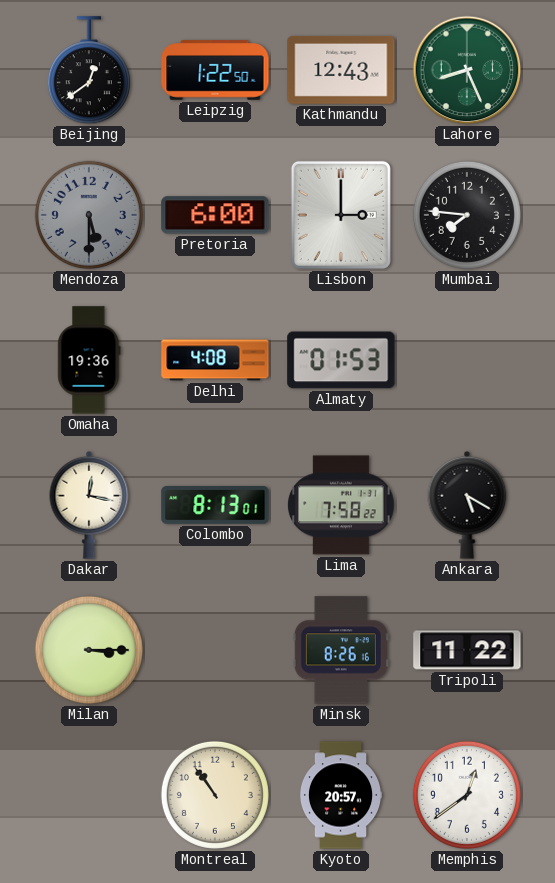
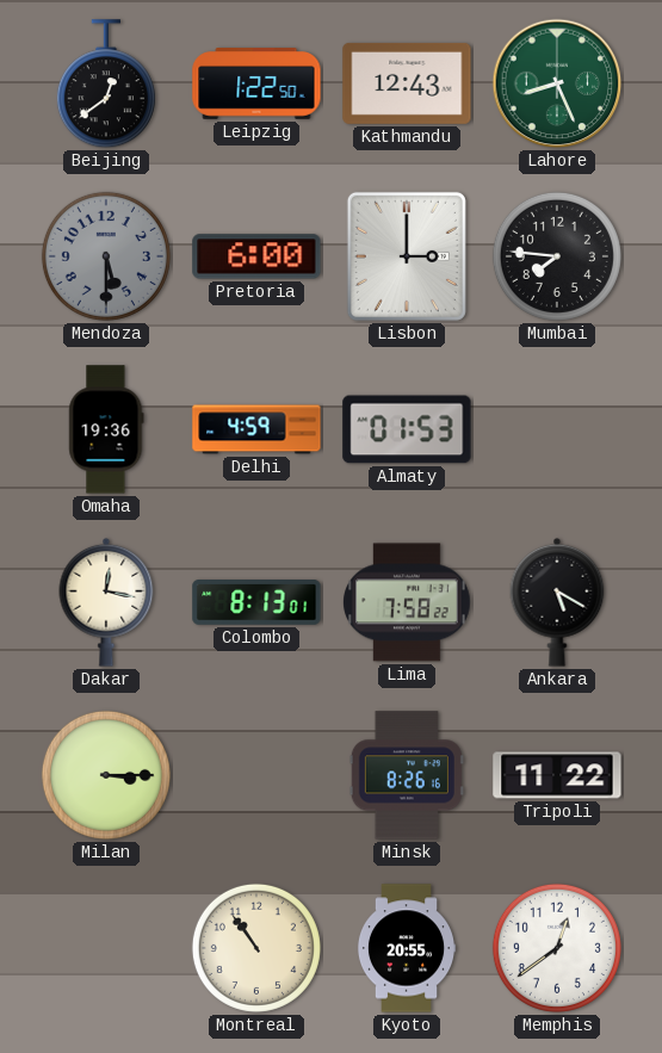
Delhi: 4:08 -> 4:59 (256, 429)
Kyoto: 20:57 -> 20:55 (407, 948)
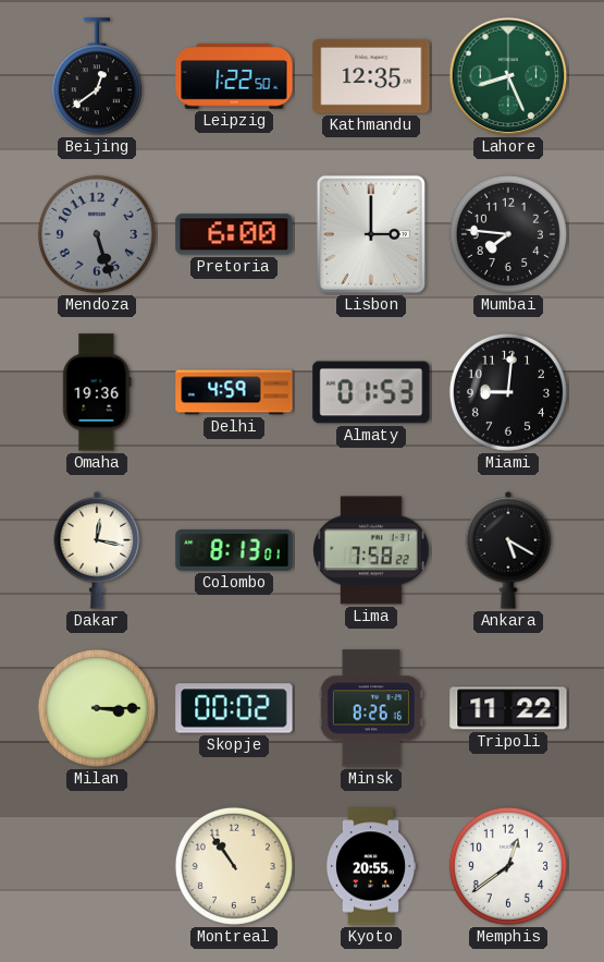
Kathmandu: 12:43 -> 12:35 (371, 76)
Mendoza: 5:30 -> 5:27 (97, 234)
Miami: none -> 9:01 (508, 392)
Skopje: none -> 00:02 (234, 708)
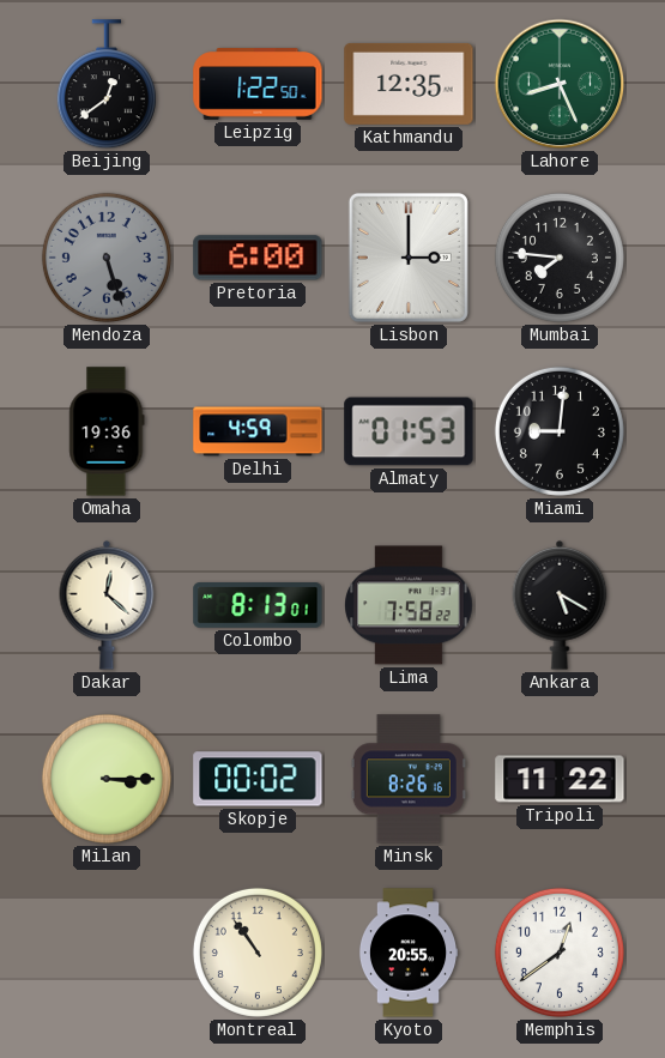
Dakar: 12:17 -> 12:22 (107, 605)
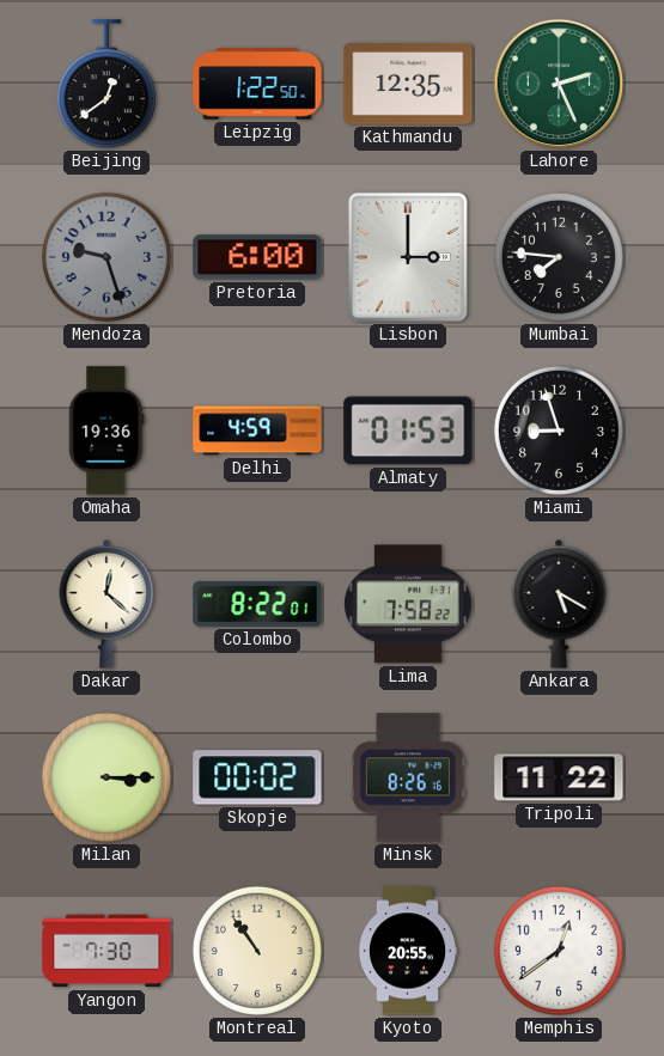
Lahore: 8:26 -> 2:26 (559, 84)
Mendoza: 5:27 -> 9:27 (106, 257)
Miami: 9:01 -> 8:57 (559, 431)
Colombo: 8:13 -> 8:22 (257, 605)
Yangon: none -> 7:30 (106, 951)
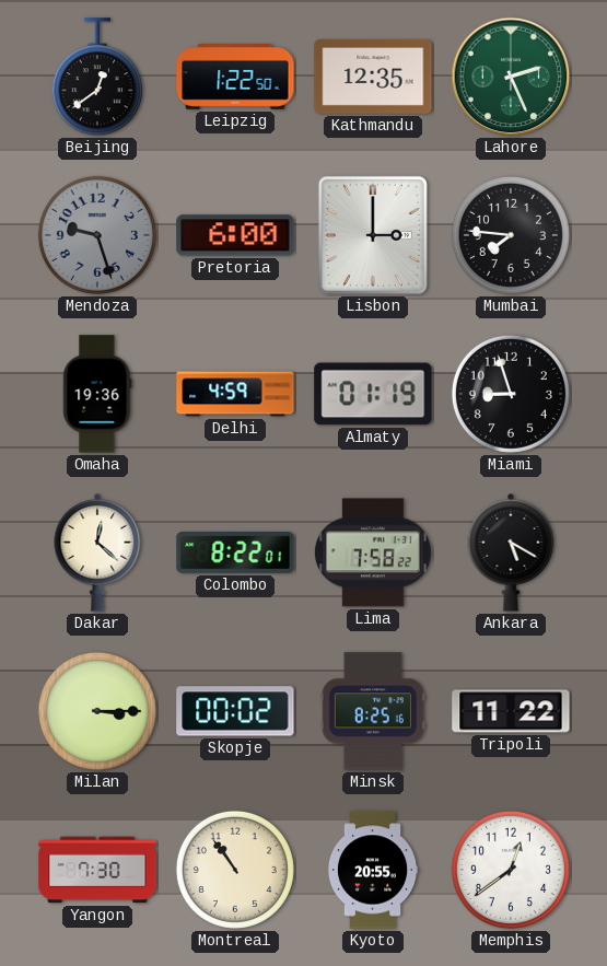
Almaty: 01:53 -> 01:19 (373, 394)
Minsk: 8:26 -> 8:25 (373, 711)
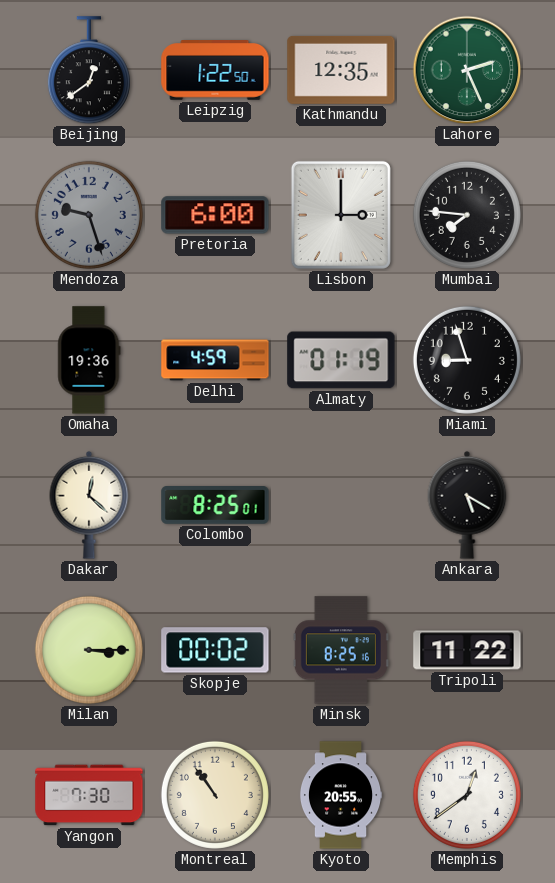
Colombo: 8:22 -> 8:25 (215, 506)
Lima: 7:58 -> none (373, 552)
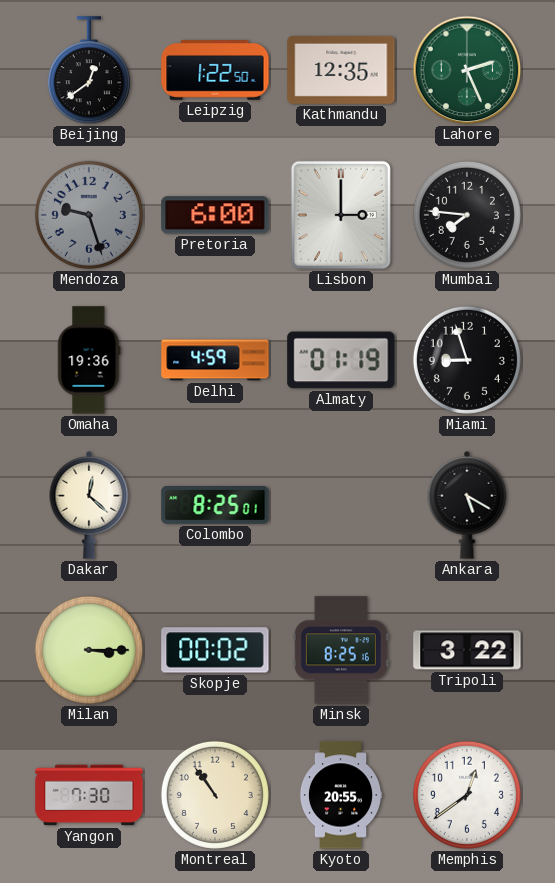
Tripoli: 11:22 -> 3:22 (467, 650)
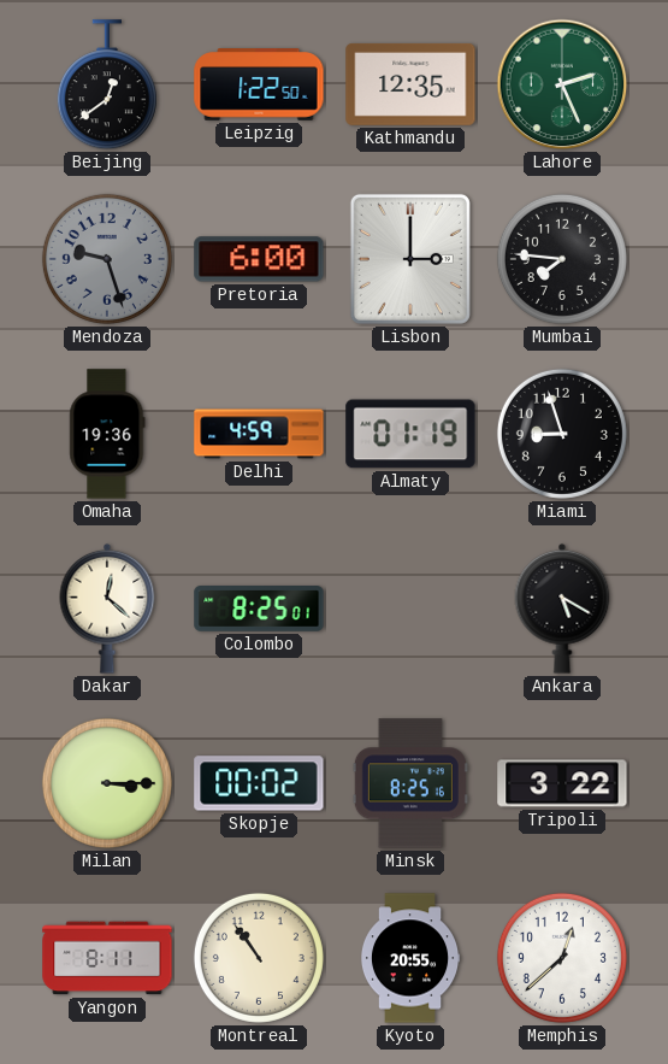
Yangon: 7:30 -> 8:11 (107, 958)
Memphis: 12:39 -> 12:38 (562, 958)
